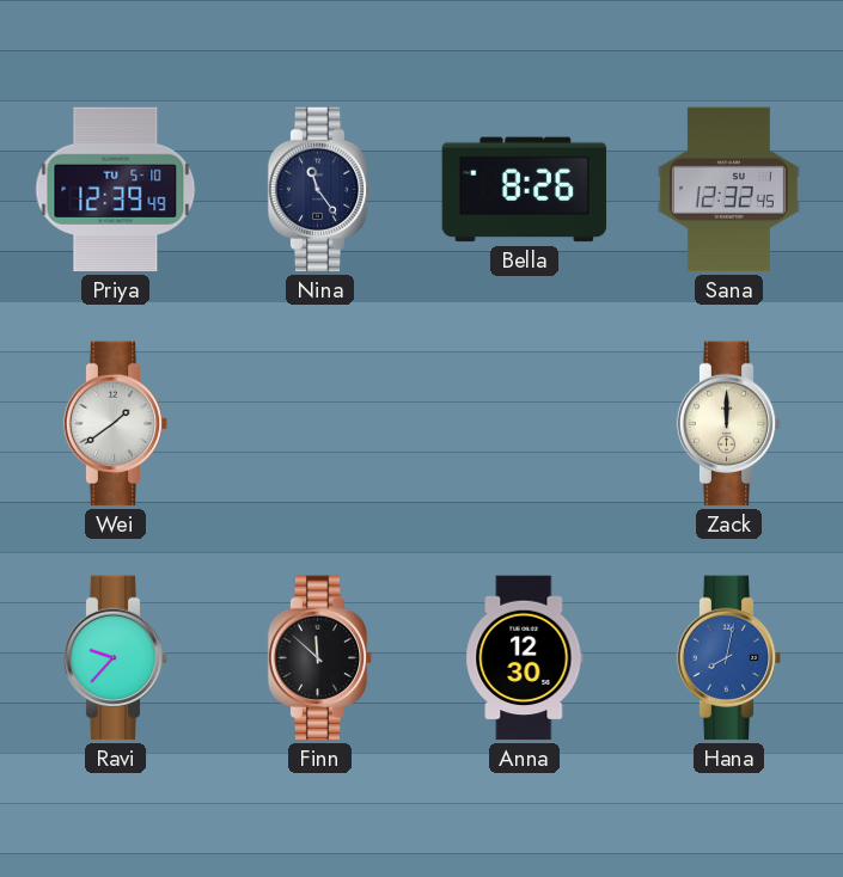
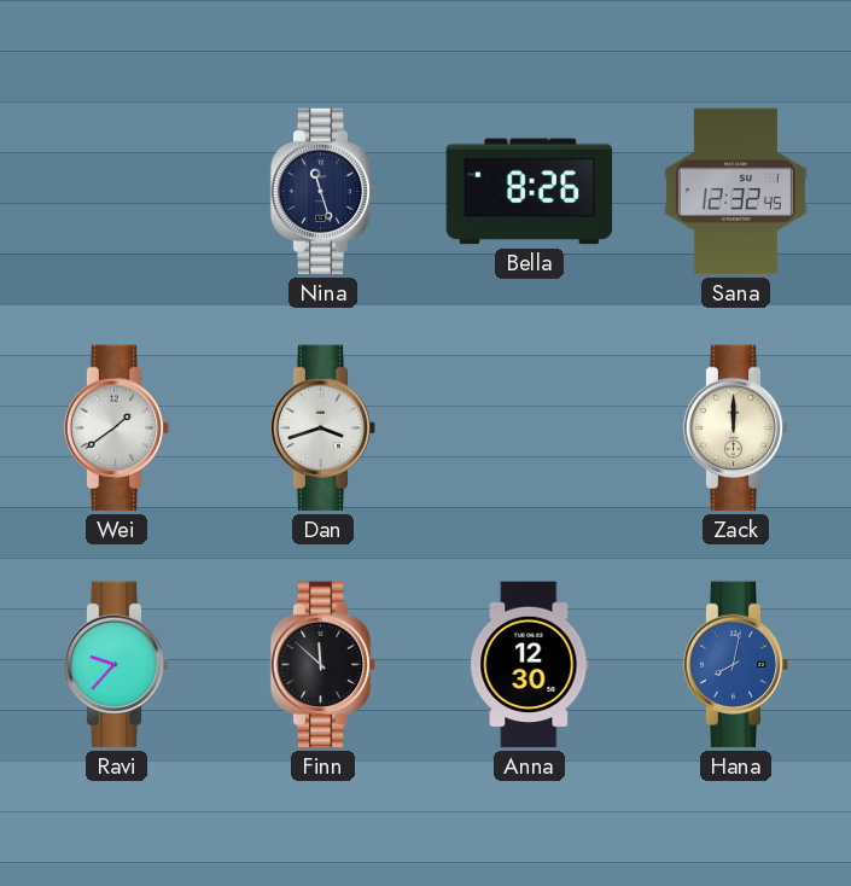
Priya: 12:39 -> none (116, 190)
Nina: 11:24 -> 11:27 (324, 192)
Dan: none -> 3:42 (324, 429)
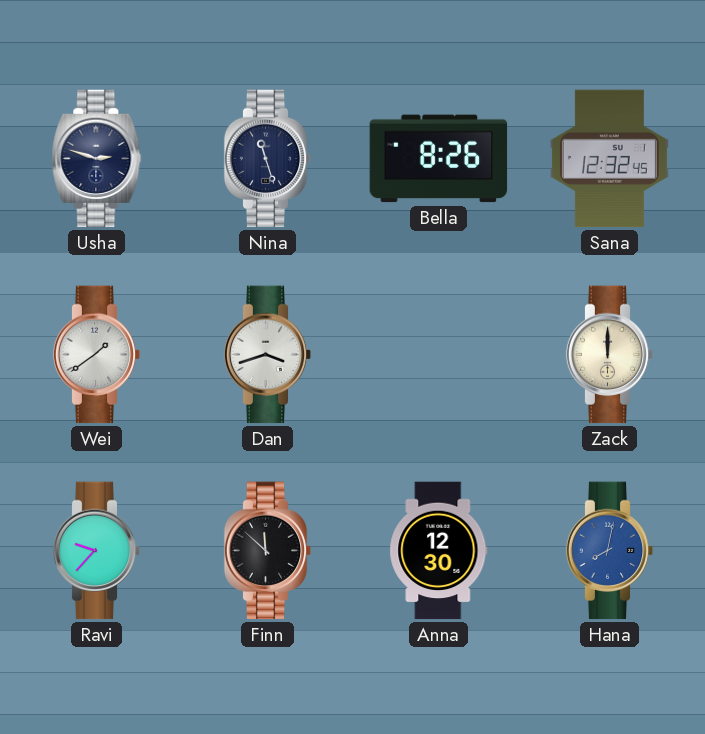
Usha: none -> 2:48 (97, 159)
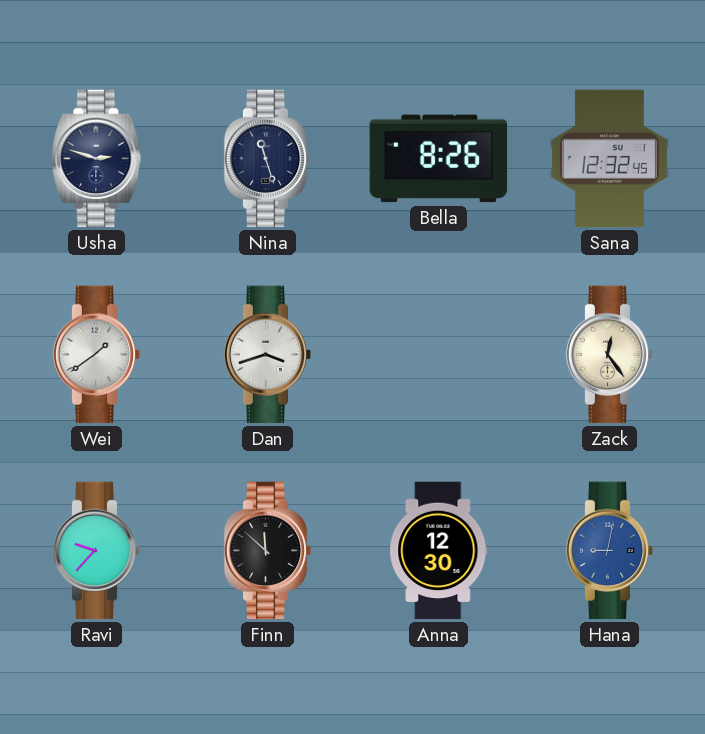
Zack: 12:00 -> 12:24 (610, 355)
Hana: 8:02 -> 9:02 (610, 551)
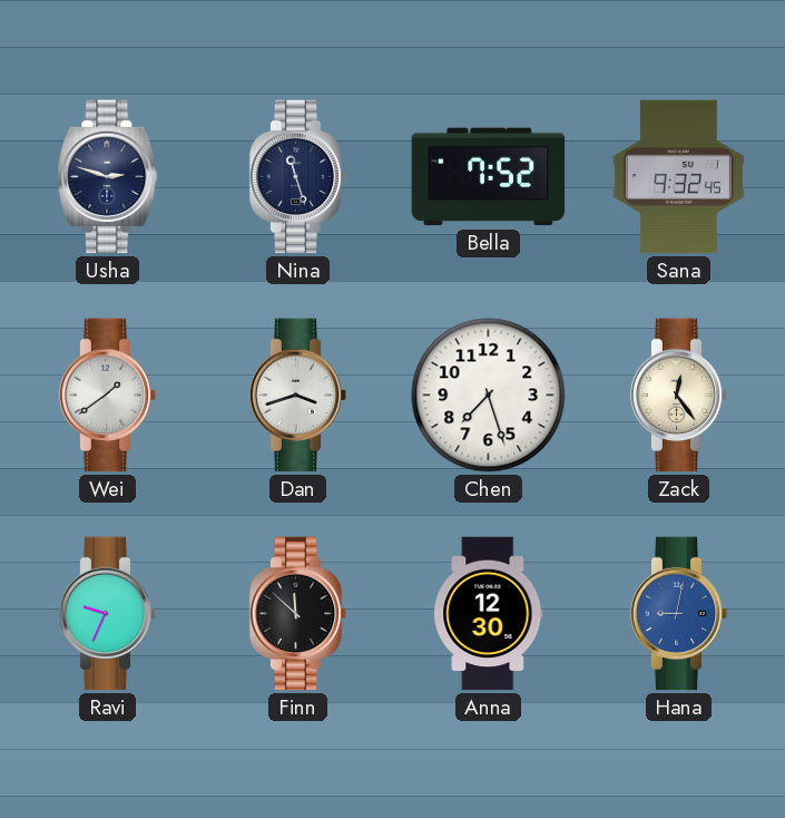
Bella: 8:26 -> 7:52 (489, 177)
Sana: 12:32 -> 9:32 (678, 177)
Chen: none -> 7:27 (489, 396)
Ravi: 9:37 -> 9:34 (108, 614)
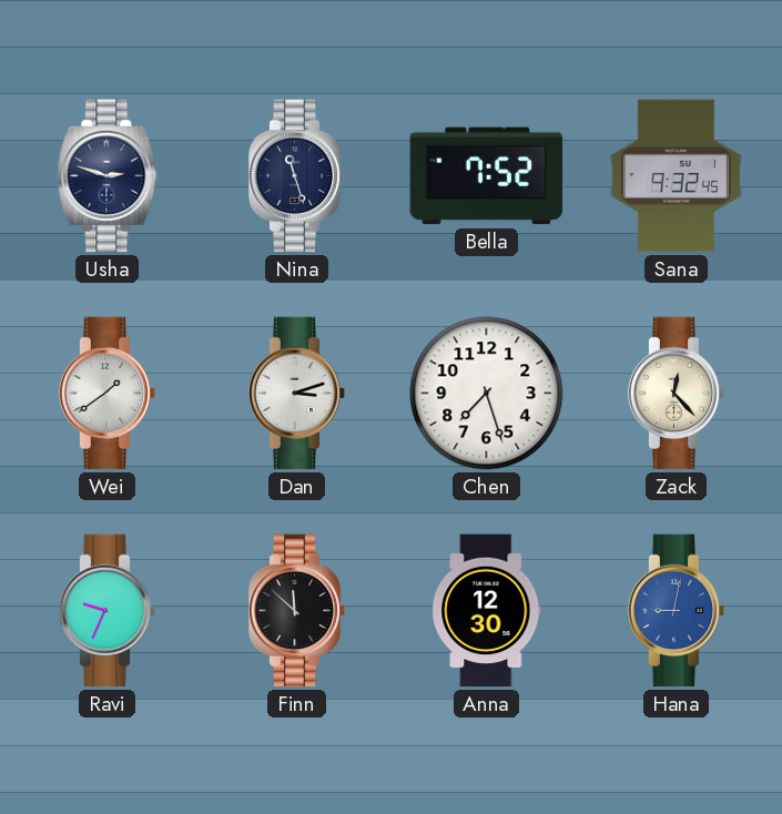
Dan: 3:42 -> 3:12 (297, 394)
Zack: 12:24 -> 12:23 (677, 394)
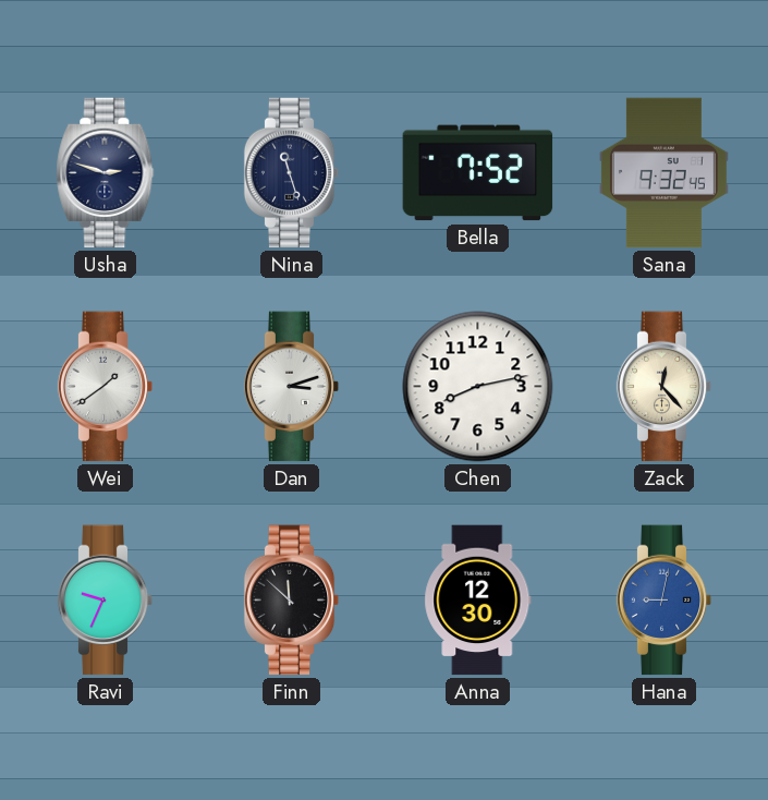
Chen: 7:27 -> 8:13 (478, 387)
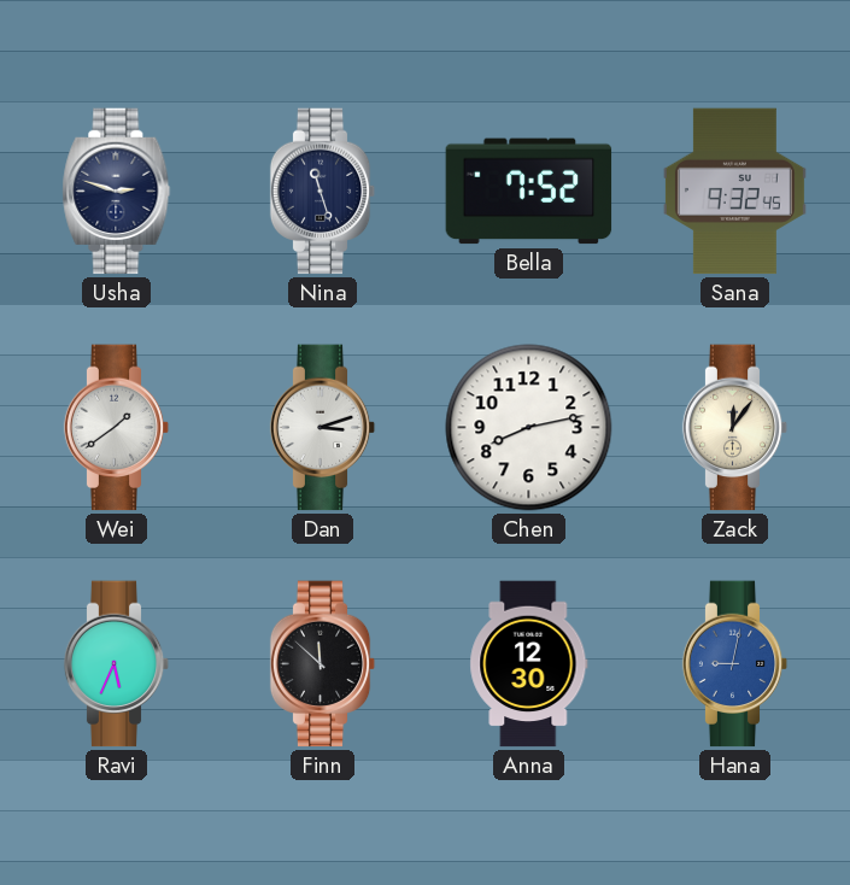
Zack: 12:23 -> 12:06 (735, 428)
Ravi: 9:34 -> 5:34 (117, 664)
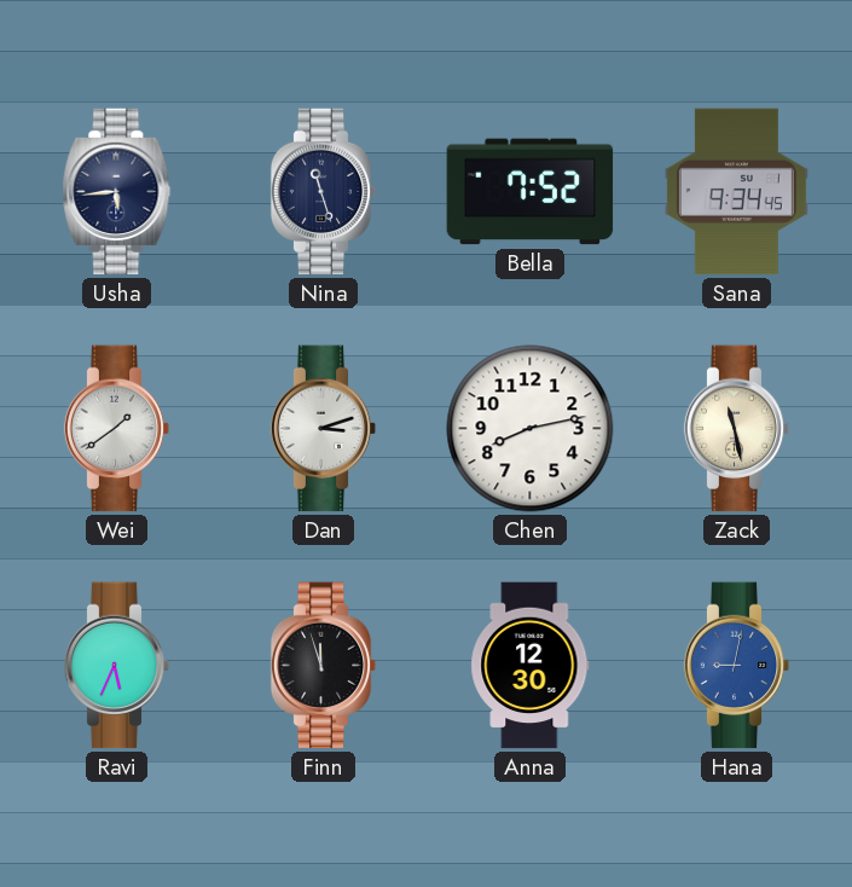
Usha: 2:48 -> 5:44 (117, 192)
Sana: 9:32 -> 9:34 (736, 192)
Zack: 12:06 -> 11:28 (737, 429)
Finn: 11:52 -> 11:57 (324, 666)
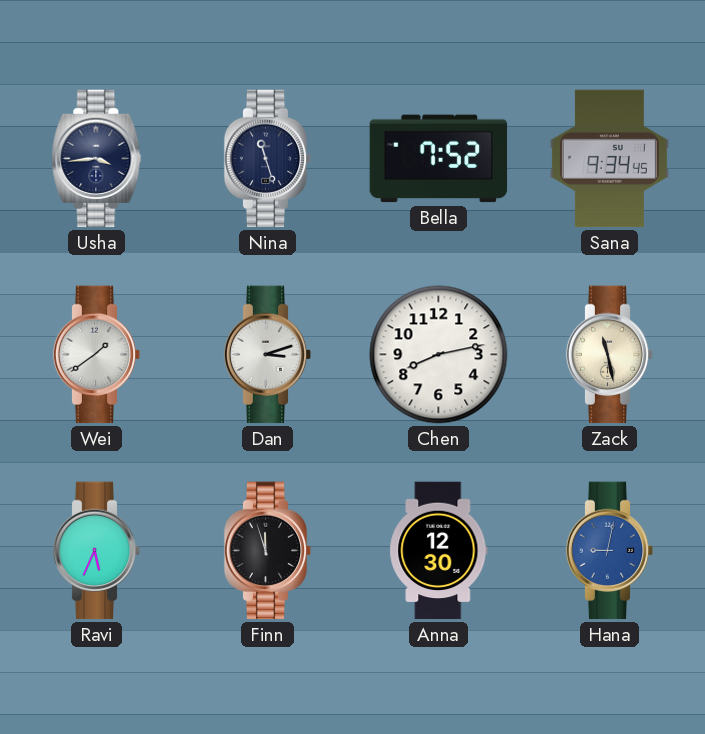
Usha: 5:44 -> 3:44 (97, 159)
